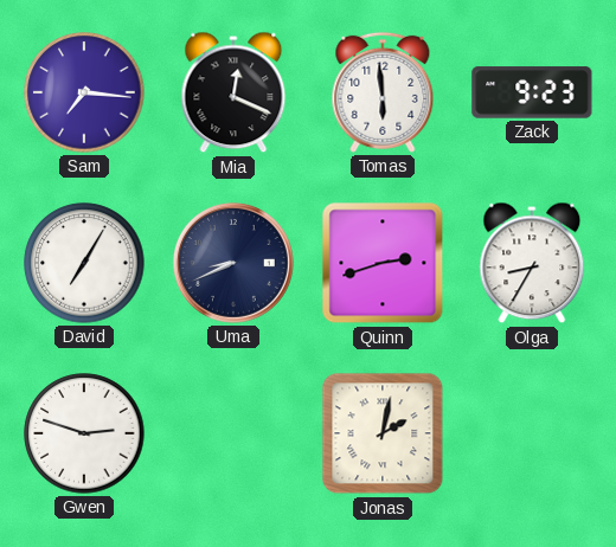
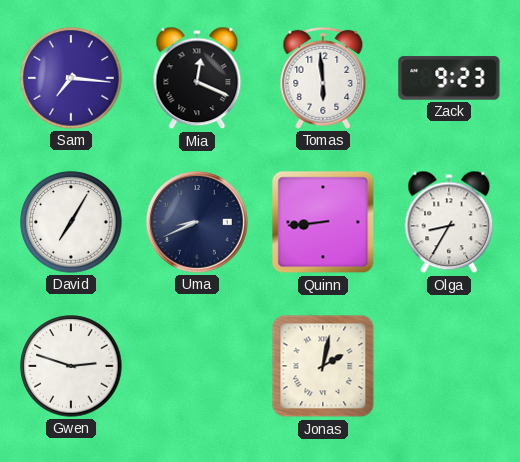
Quinn: 2:42 -> 8:44 (323, 222)
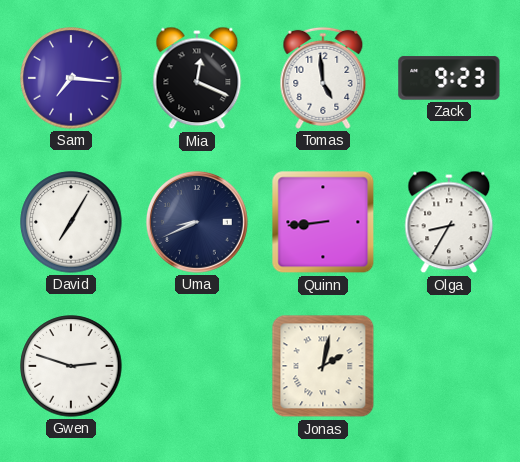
Tomas: 5:59 -> 4:59 (323, 78)
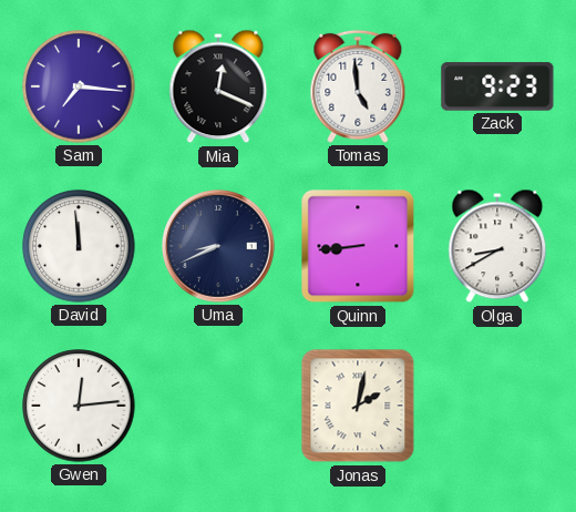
David: 7:05 -> 11:59 (79, 246)
Olga: 8:35 -> 8:40 (497, 246)
Gwen: 2:48 -> 12:14 (79, 406)
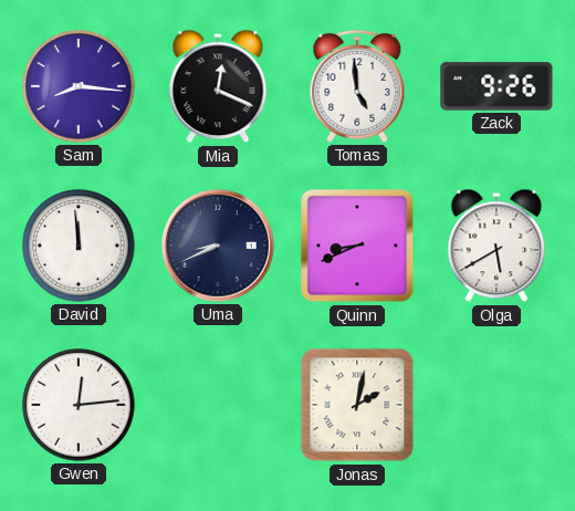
Sam: 7:16 -> 8:16 (79, 86)
Zack: 9:23 -> 9:26 (496, 86)
Quinn: 8:44 -> 8:41 (357, 246)
Olga: 8:40 -> 5:40 (496, 246)
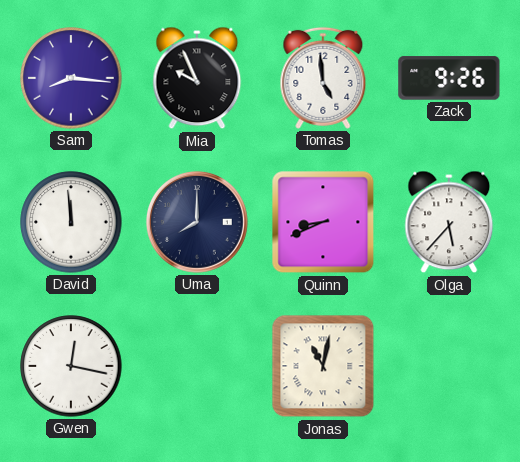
Mia: 12:19 -> 9:56 (197, 78)
Uma: 8:41 -> 8:00 (197, 222)
Olga: 5:40 -> 5:37 (449, 222)
Gwen: 12:14 -> 12:17 (71, 366)
Jonas: 2:02 -> 11:02 (323, 366)
